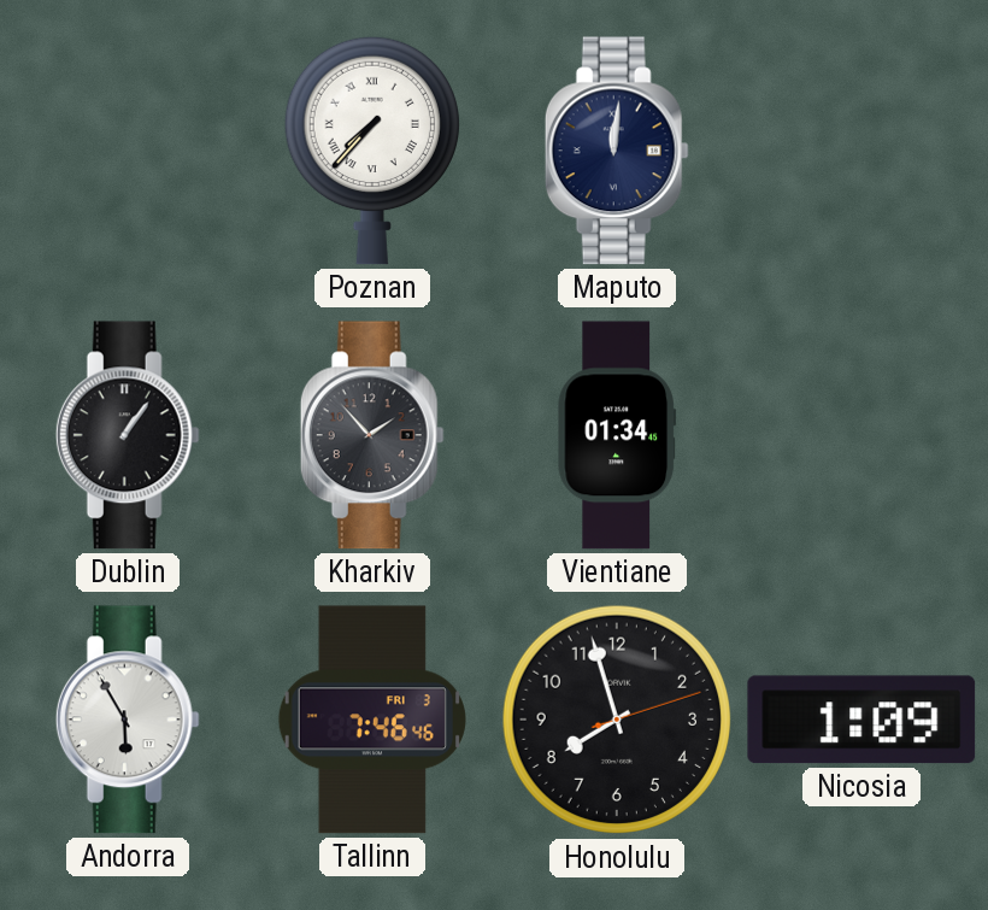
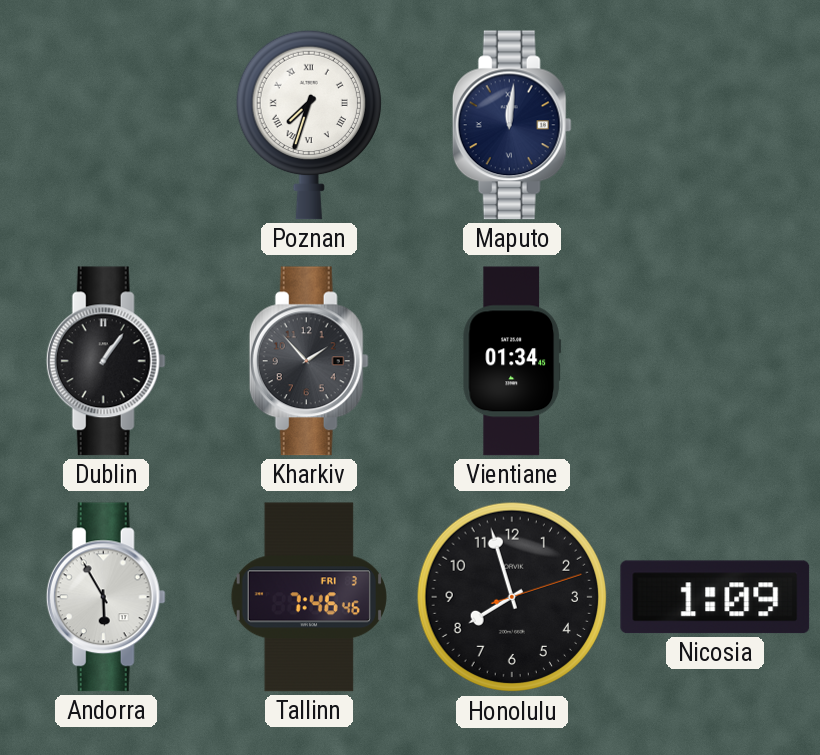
Poznan: 7:37 -> 7:33 (309, 125)
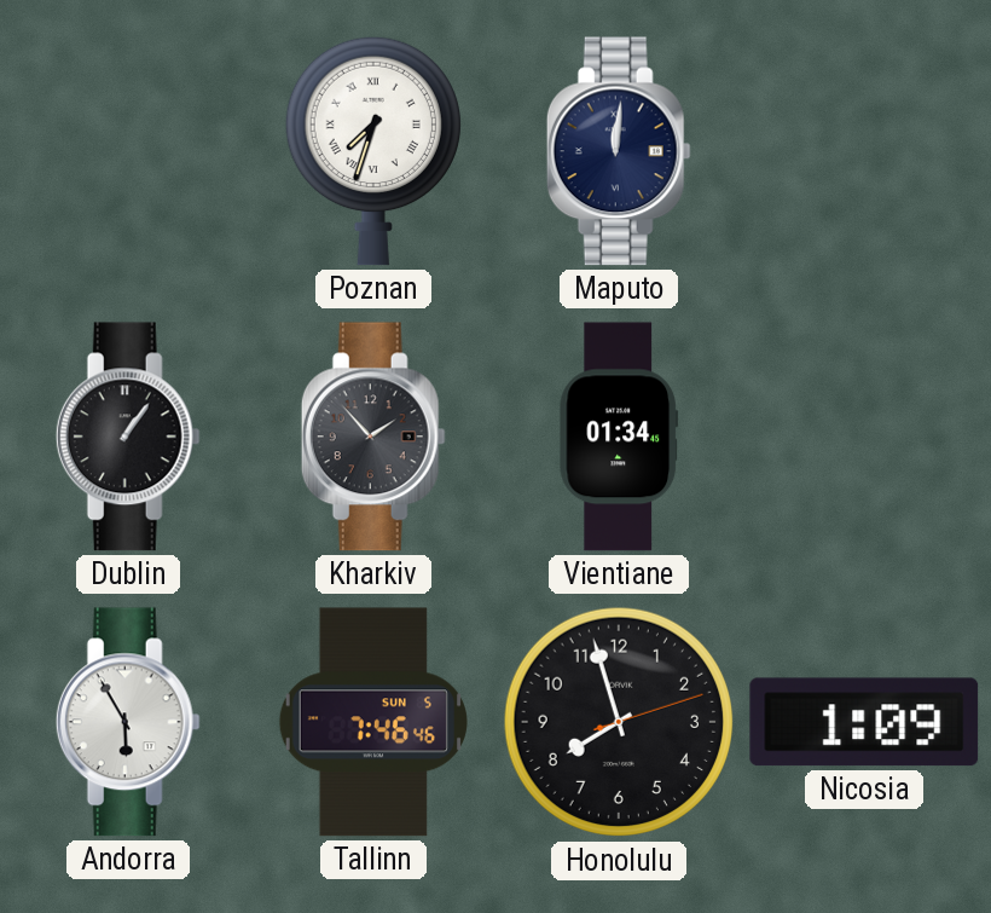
Tallinn date: FRI 3 -> SUN 5 (373, 722)
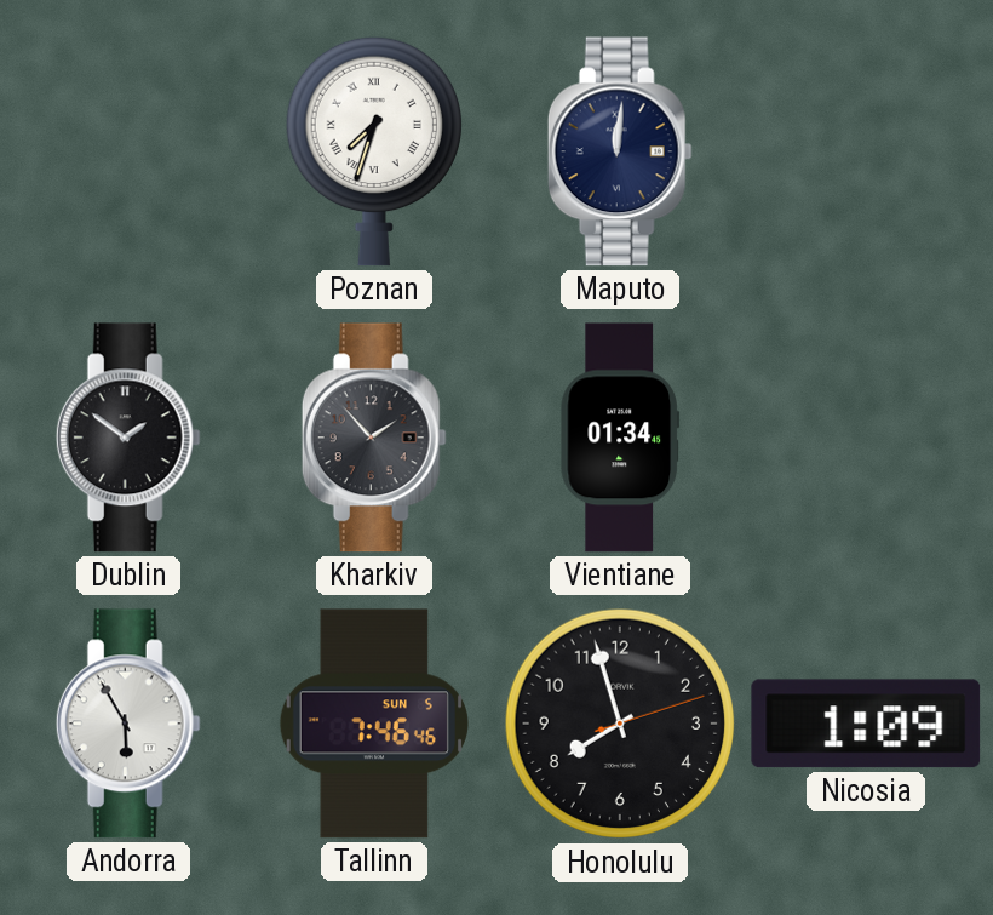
Dublin: 1:06 -> 1:51 (128, 438)
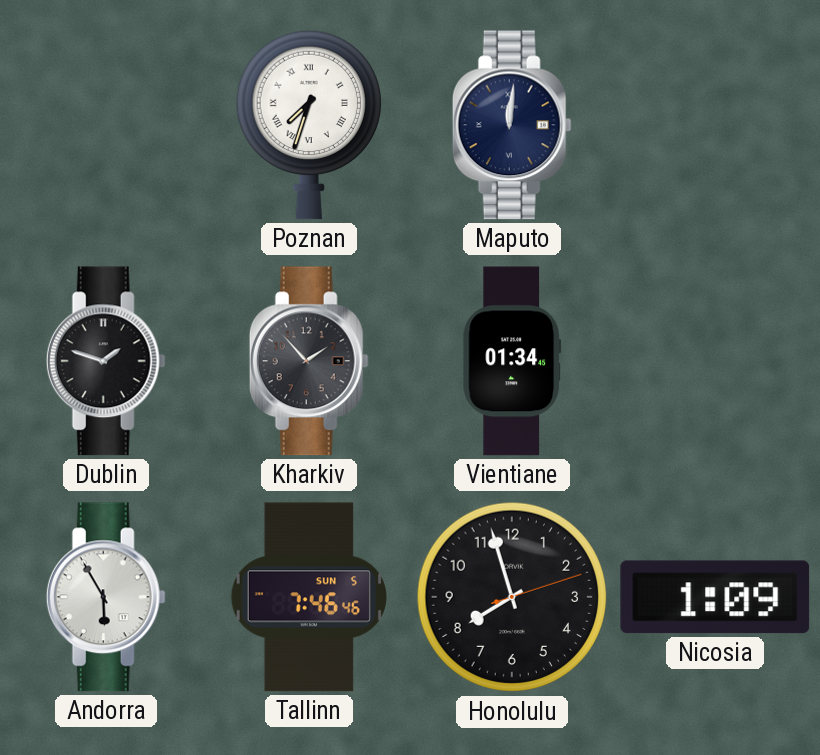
Dublin: 1:51 -> 1:48 (106, 361)
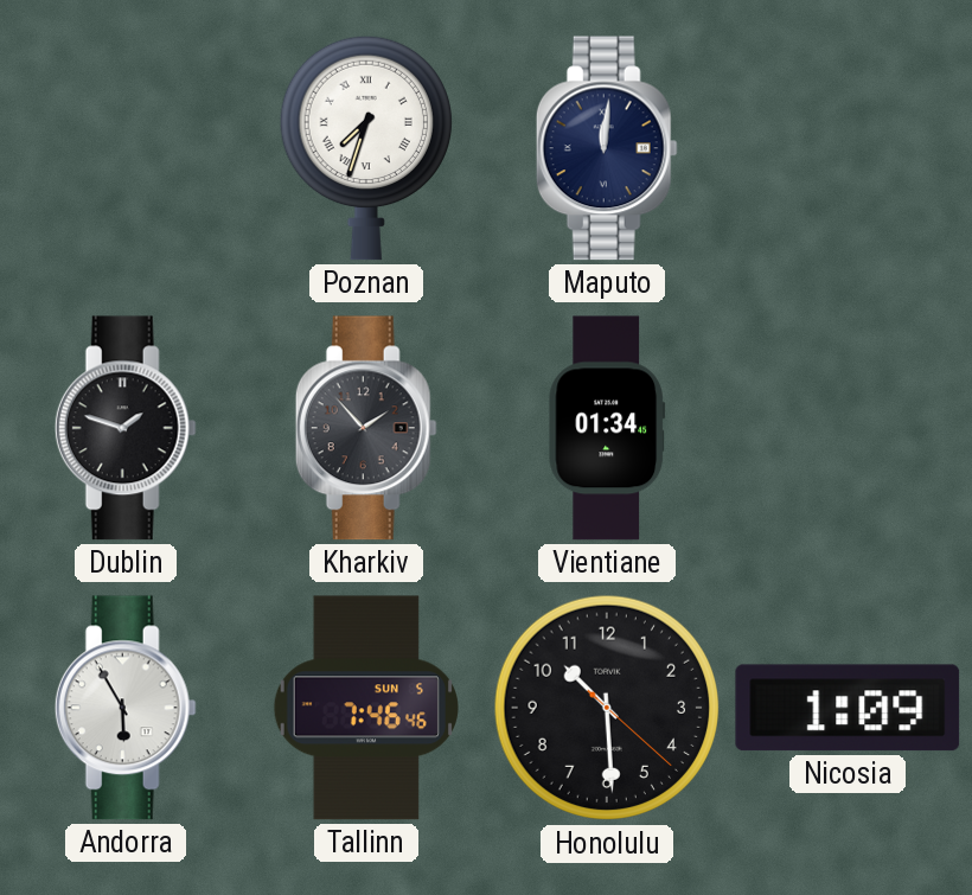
Honolulu: 7:57 -> 10:29 (607, 708)
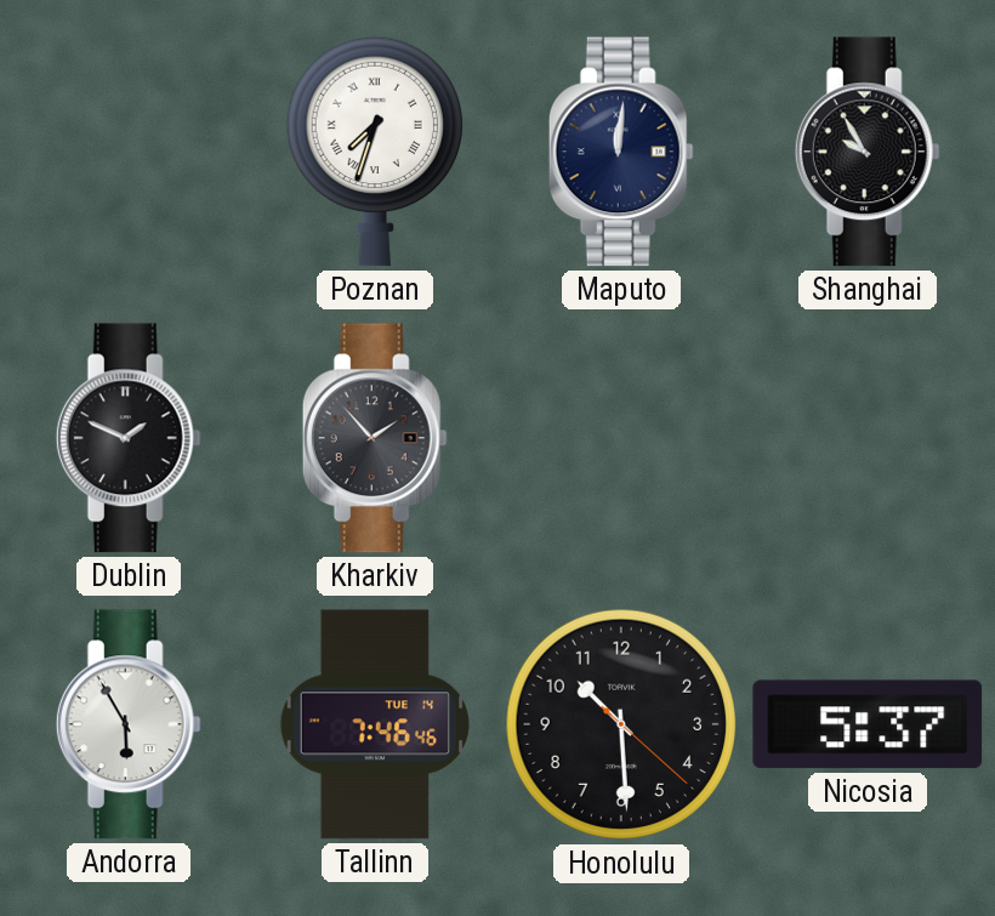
Shanghai: none -> 9:55 (868, 152)
Dublin: 1:48 -> 1:49 (129, 438)
Vientiane: 01:34 -> none (607, 428)
Tallinn date: SUN 5 -> TUE 14 (375, 724)
Nicosia: 1:09 -> 5:37 (868, 724)
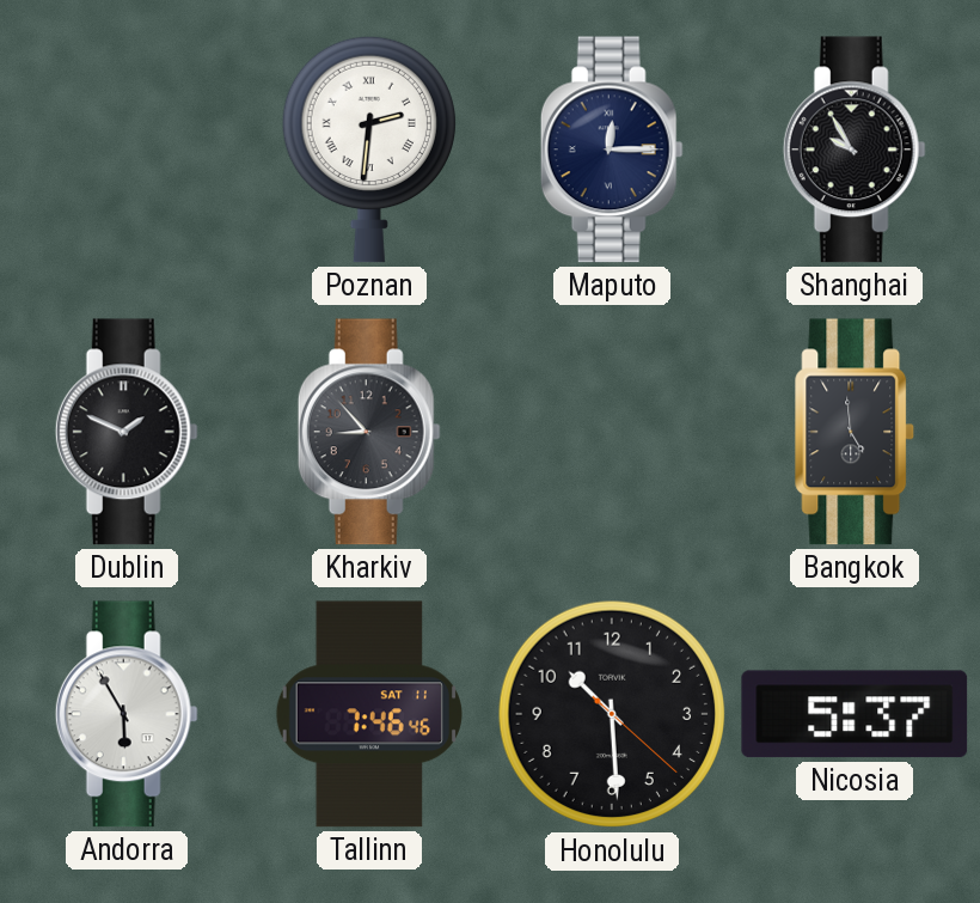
Poznan: 7:33 -> 2:31 (369, 150)
Maputo: 12:01 -> 12:15 (612, 150)
Kharkiv: 1:53 -> 8:53 (369, 432)
Bangkok: none -> 4:59 (855, 432)
Tallinn date: TUE 14 -> SAT 11 (369, 714)
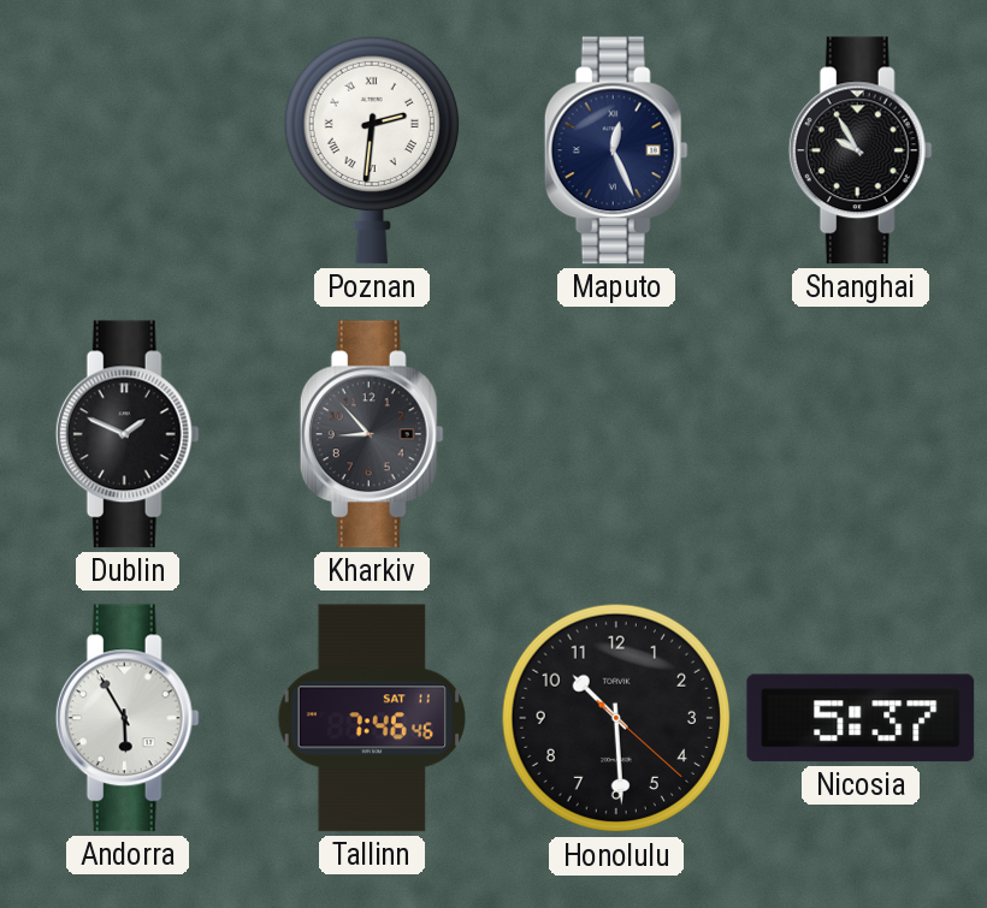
Maputo: 12:15 -> 12:26 (616, 150)
Bangkok: 4:59 -> none (855, 432)
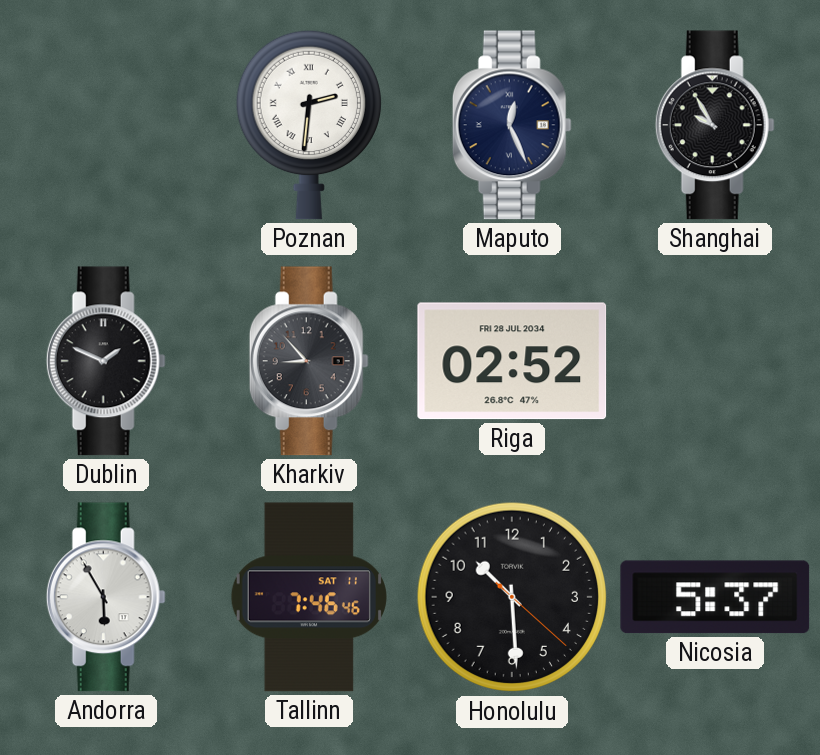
Riga: none -> 02:52 (512, 361)
